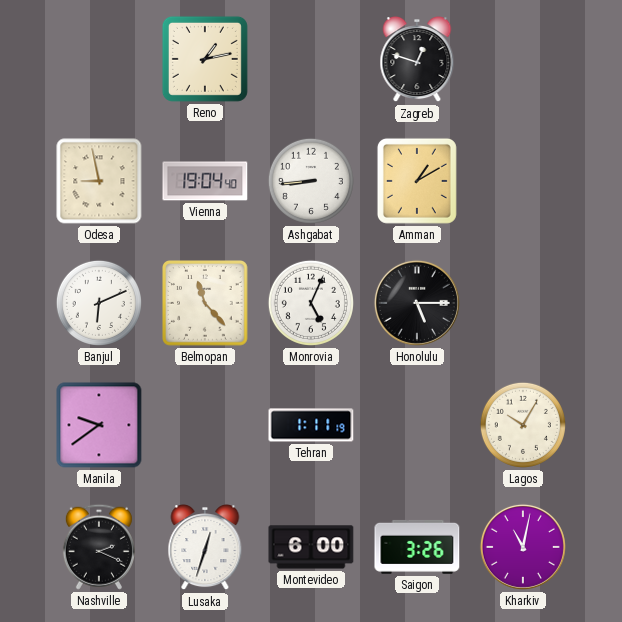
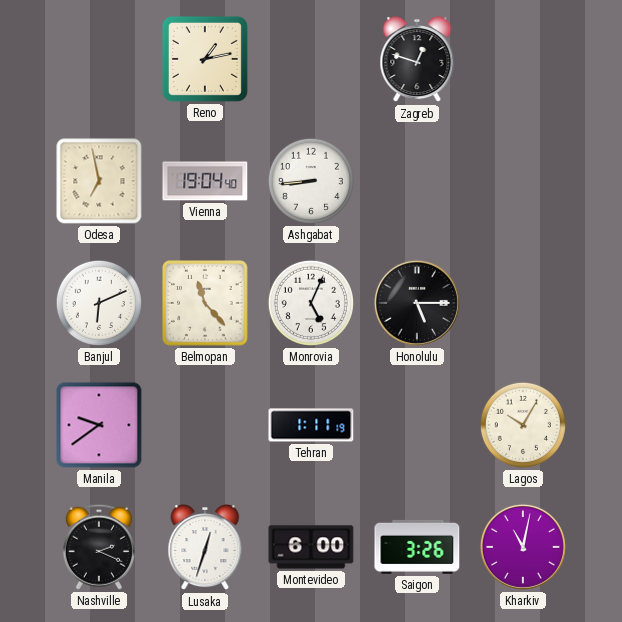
Odesa: 8:58 -> 6:58 (99, 181)
Amman: 1:10 -> none (417, 181)
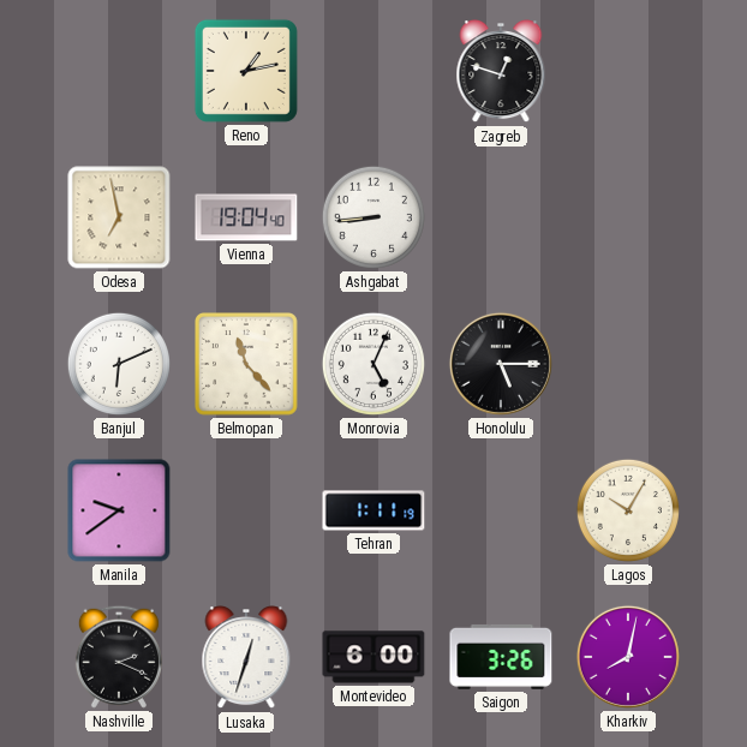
Kharkiv: 11:02 -> 8:02 (628, 657)
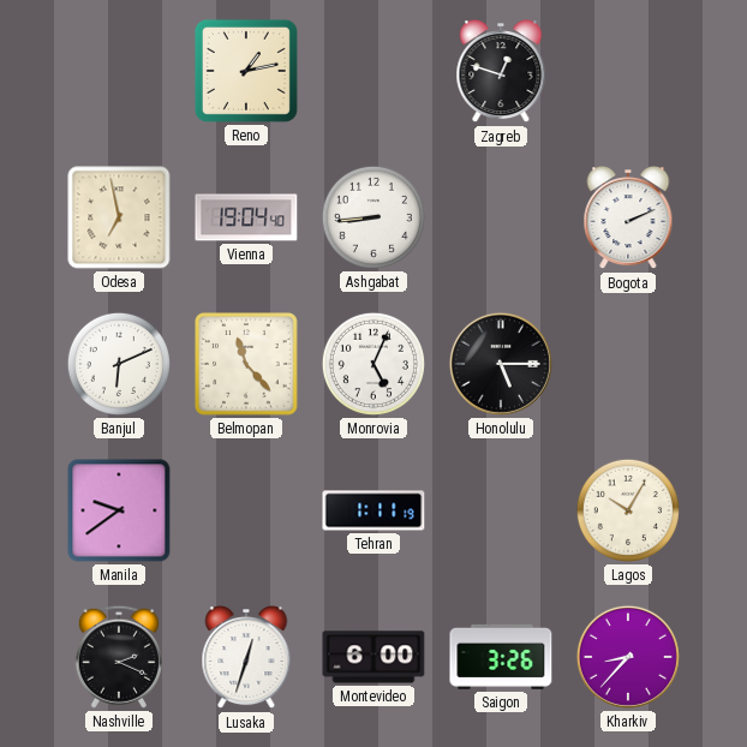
Bogota: none -> 2:11 (628, 219)
Kharkiv: 8:02 -> 8:37 (628, 657)
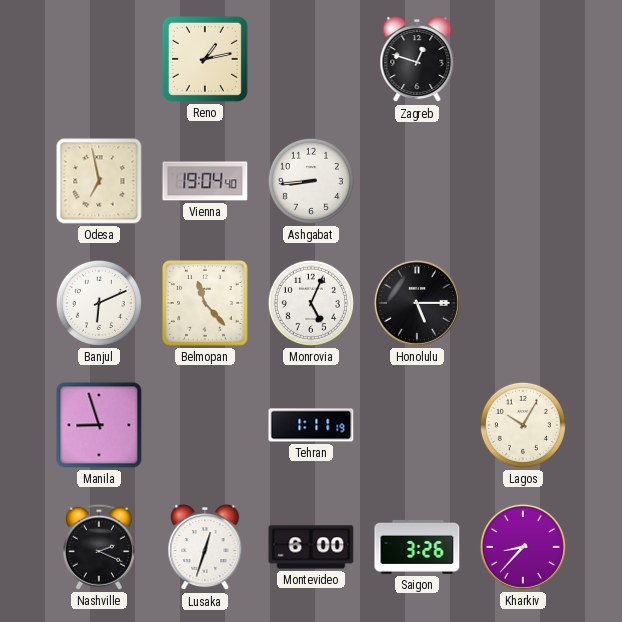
Bogota: 2:11 -> none (628, 219)
Manila: 9:39 -> 8:57 (99, 425)
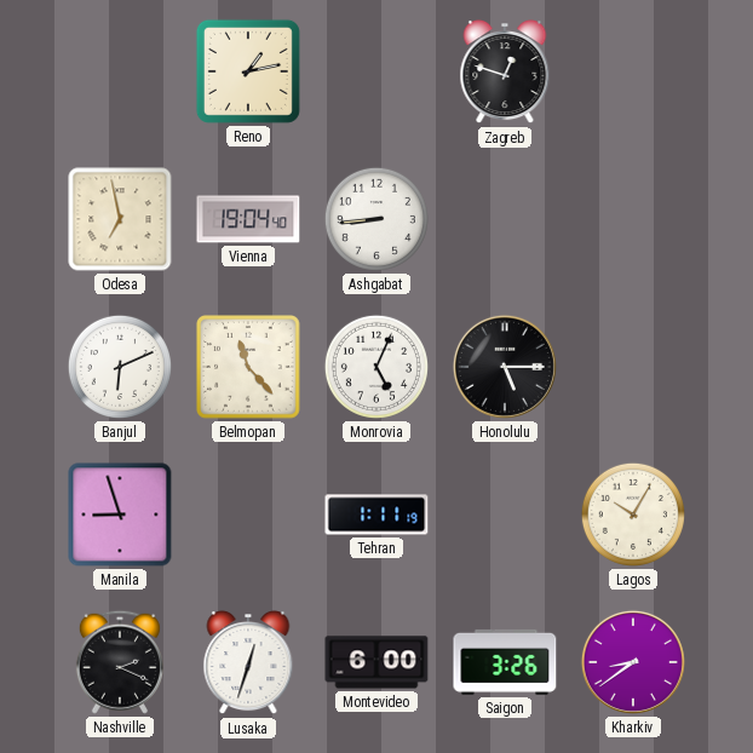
Kharkiv: 8:37 -> 8:39 (633, 662)
